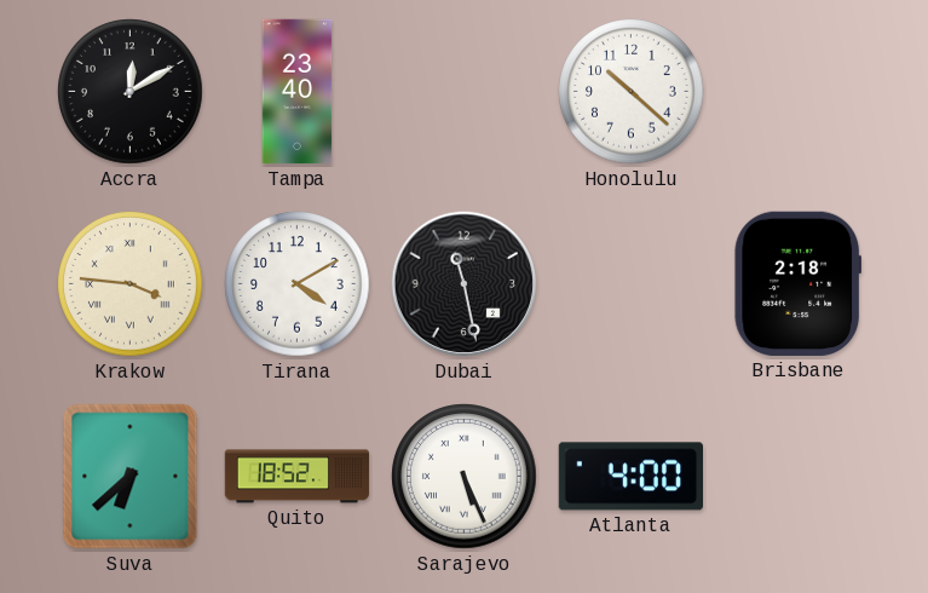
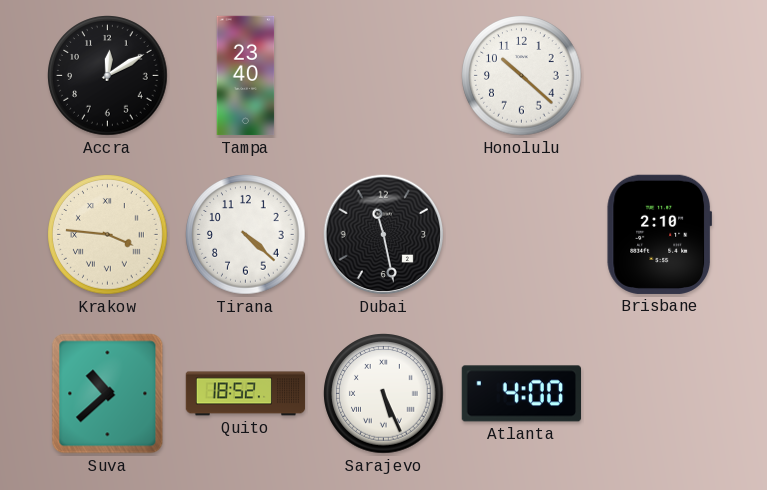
Tirana: 4:10 -> 4:22 (246, 235)
Brisbane: 2:18 -> 2:10 (659, 234)
Suva: 6:38 -> 10:38 (108, 394)
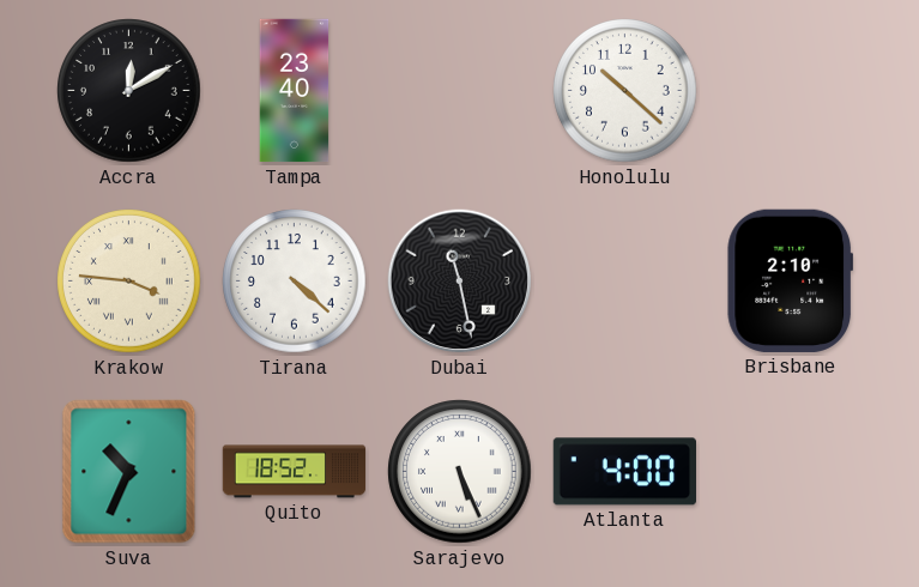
Suva: 10:38 -> 10:34 (129, 472)
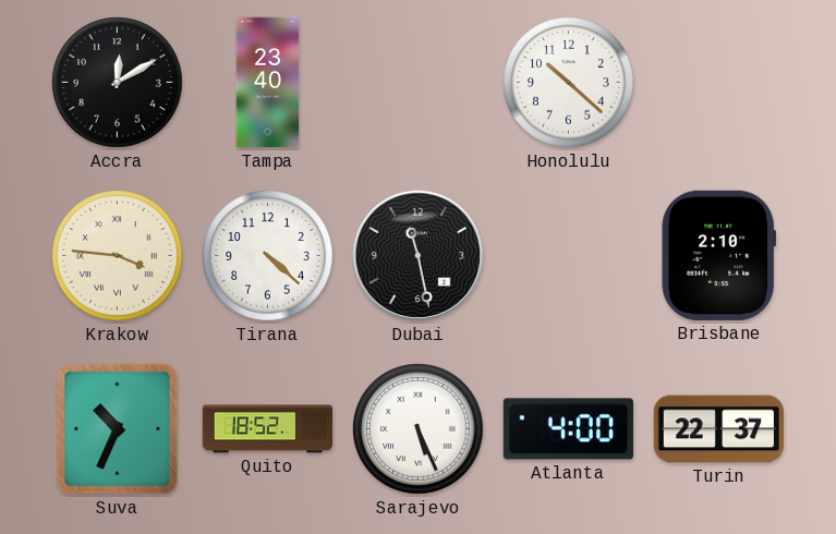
Turin: none -> 22:37 (718, 429)
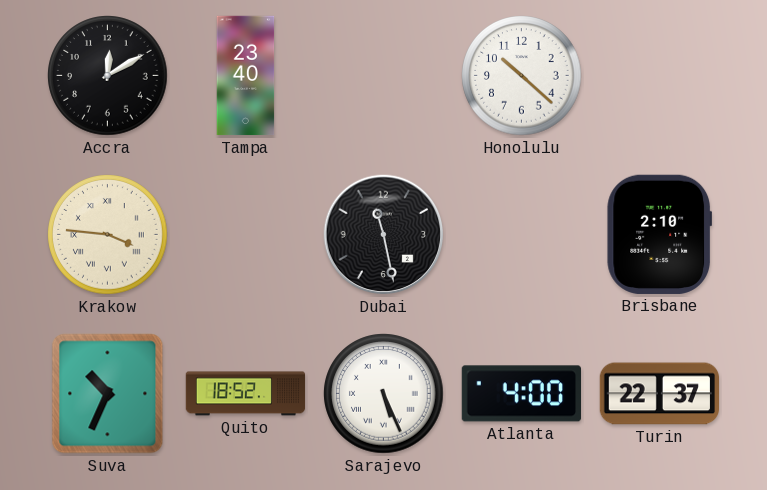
Tirana: 4:22 -> none (268, 256)
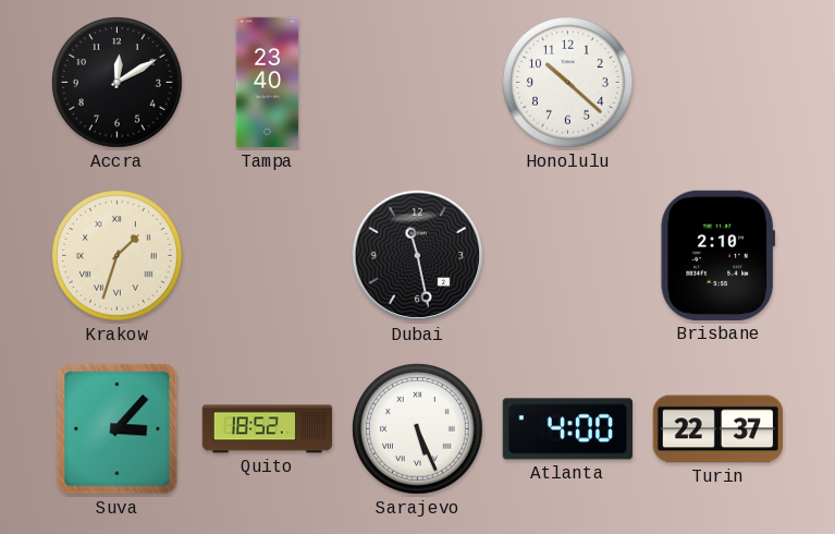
Krakow: 3:46 -> 1:33 (118, 256)
Suva: 10:34 -> 3:07 (118, 429)
